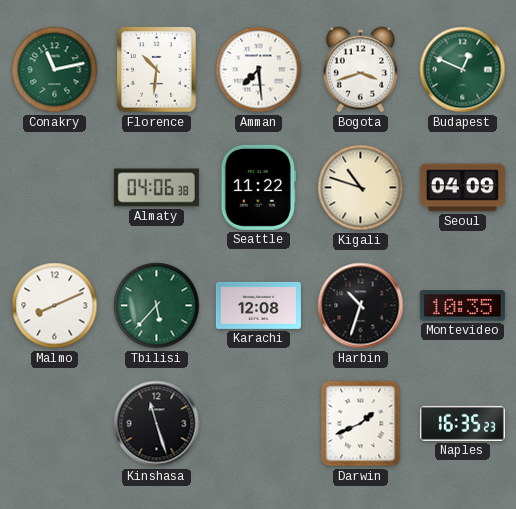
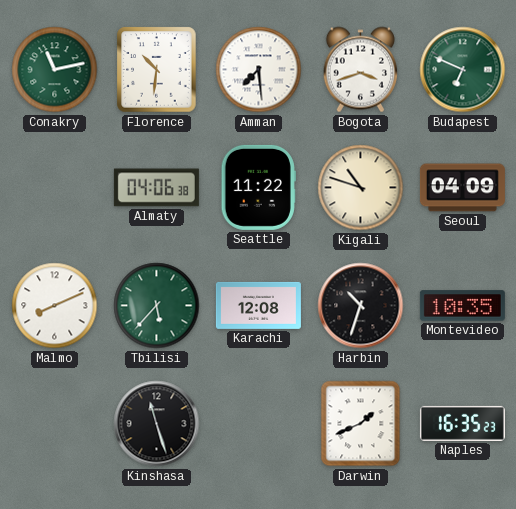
Budapest: 12:49 -> 6:49 (463, 70)
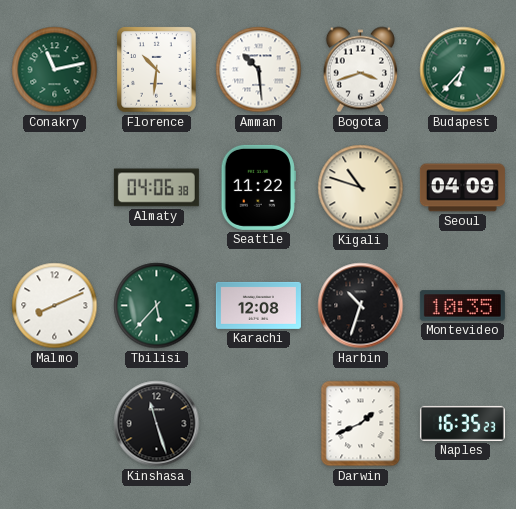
Amman: 7:29 -> 10:29 (259, 70)
Budapest: 6:49 -> 6:37 (463, 70)
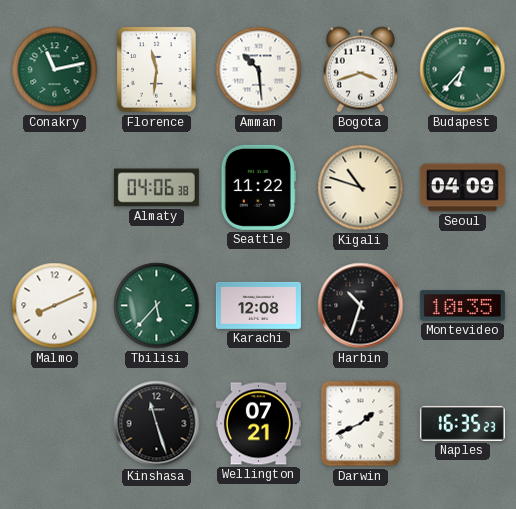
Florence: 10:31 -> 11:31 (157, 70)
Wellington: none -> 07:21 (258, 424)
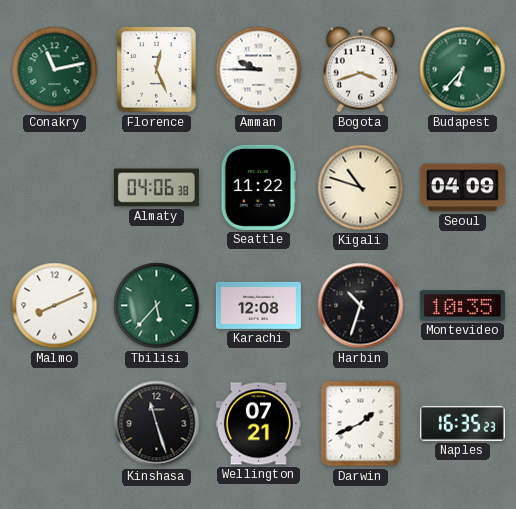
Florence: 11:31 -> 12:26 (157, 70)
Amman: 10:29 -> 9:45 (259, 70)
